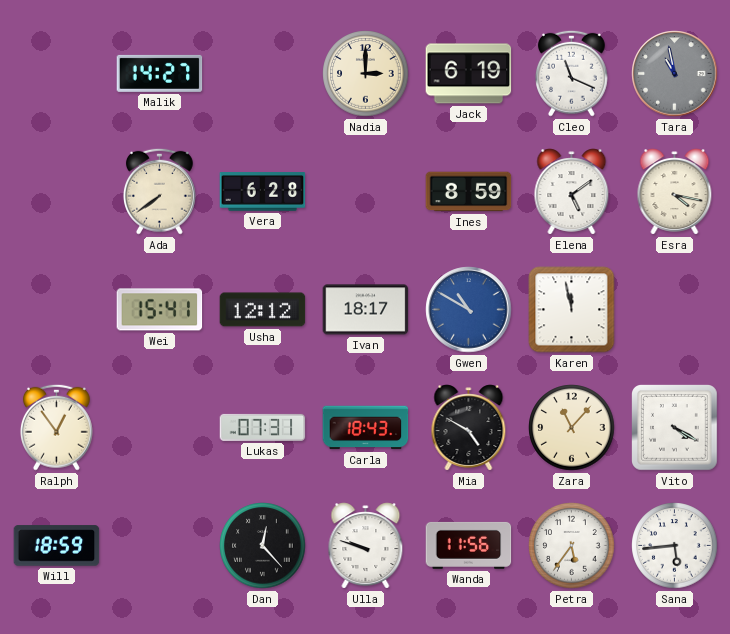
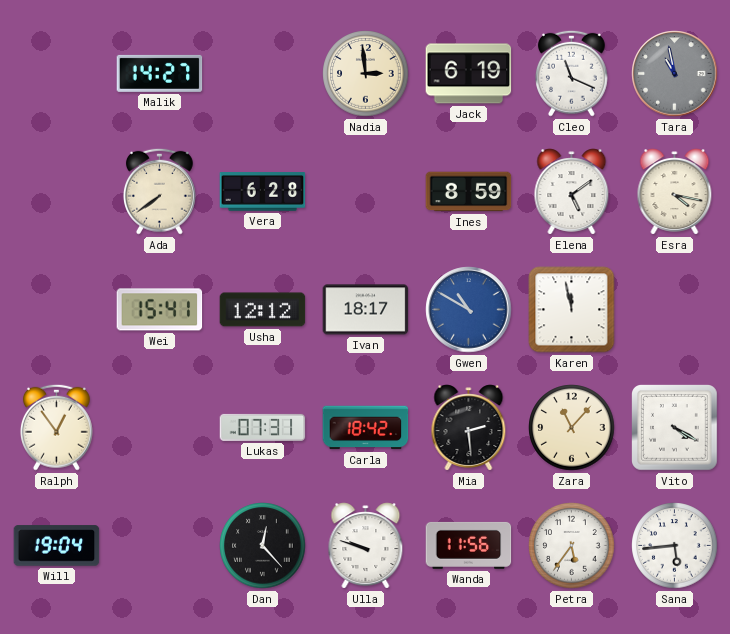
Nadia: 3:00 -> 2:59 (366, 74)
Carla: 18:43 -> 18:42 (366, 428)
Mia: 4:50 -> 2:29 (469, 428)
Will: 18:59 -> 19:04 (57, 546)
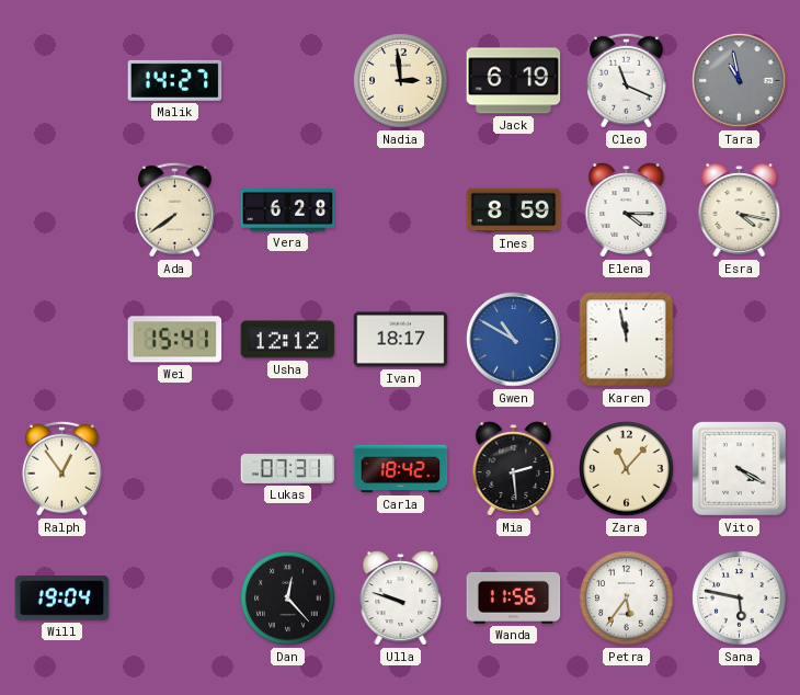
Elena: 5:09 -> 4:15 (627, 210)
Sana: 5:44 -> 5:47 (740, 599)
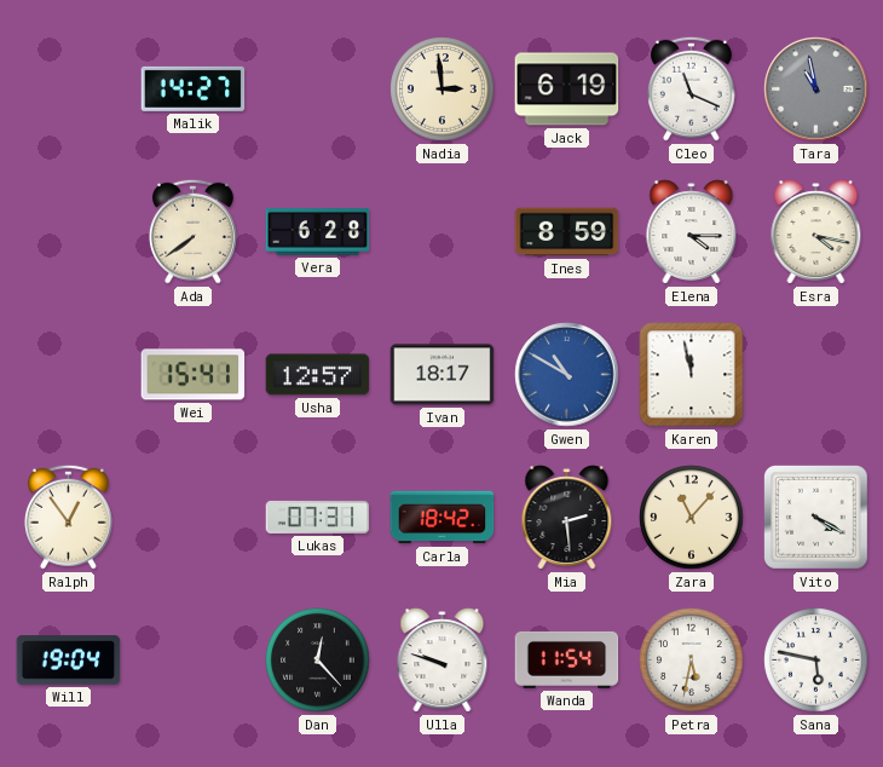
Usha: 12:12 -> 12:57 (318, 375)
Wanda: 11:56 -> 11:54 (567, 659)
Petra: 5:36 -> 5:32 (692, 661)
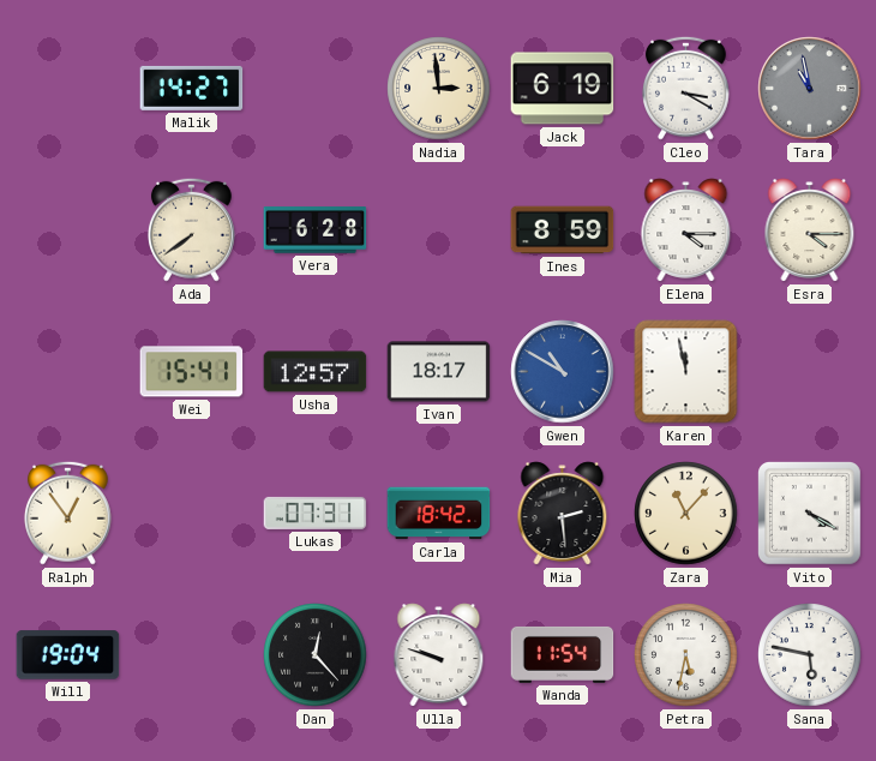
Cleo: 11:19 -> 3:20 (685, 88)
Esra: 4:17 -> 4:15 (810, 230)
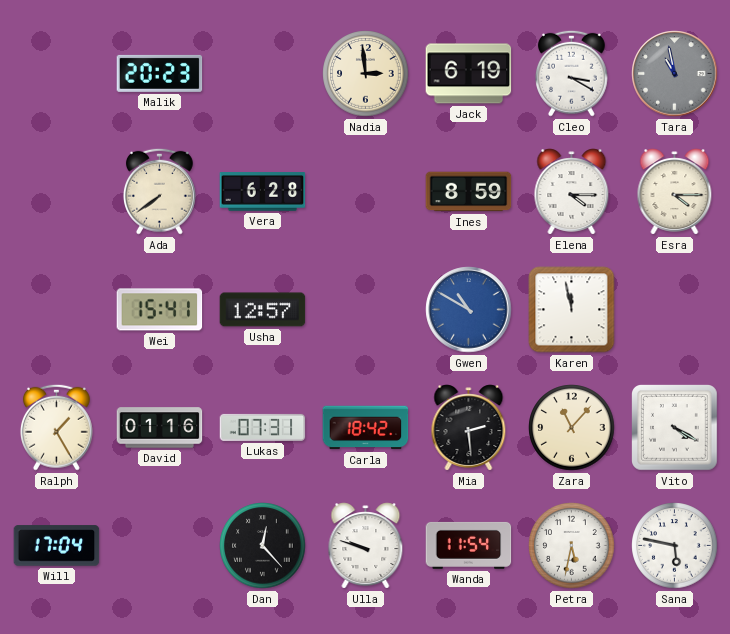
Malik: 14:27 -> 20:23 (160, 73)
Ivan: 18:17 -> none (439, 372)
Ralph: 12:54 -> 1:25 (56, 427)
David: none -> 01:16 (160, 428)
Will: 19:04 -> 17:04 (57, 546)
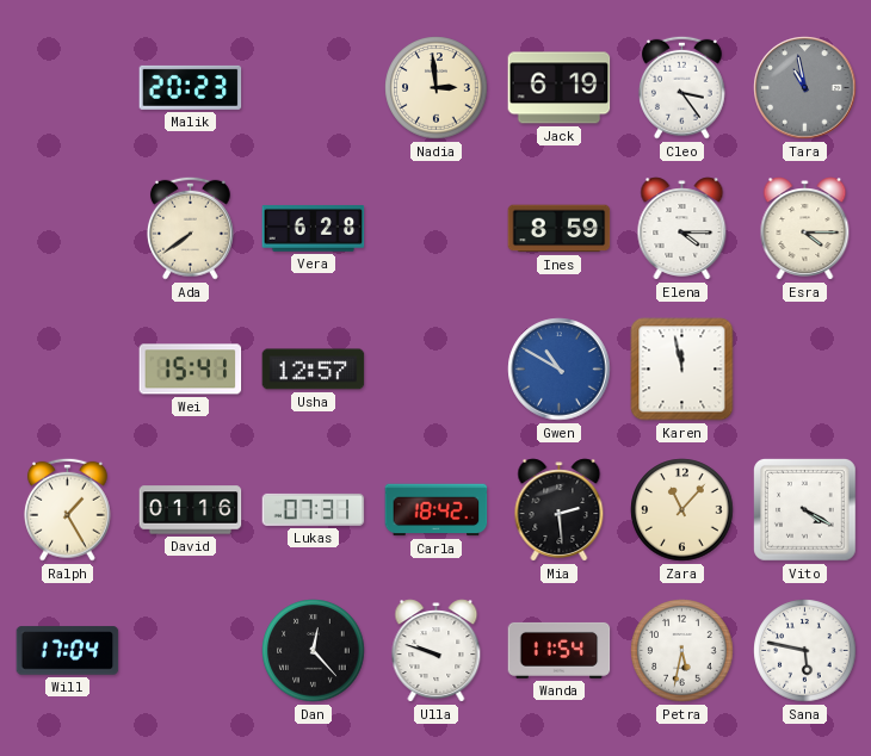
Cleo: 3:20 -> 3:24 (681, 87)
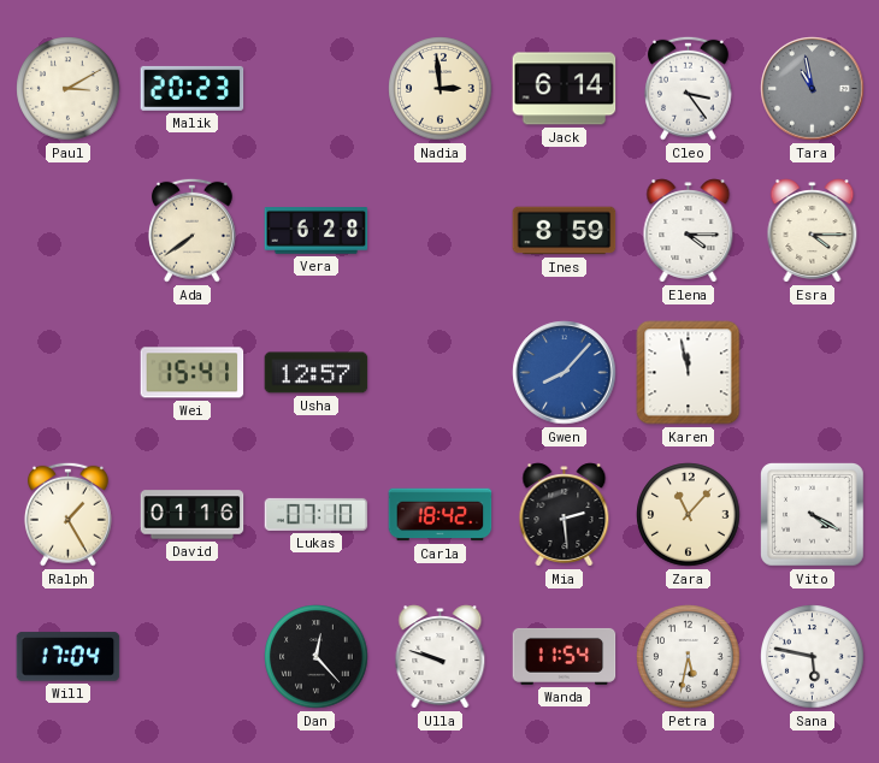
Paul: none -> 3:10 (69, 89)
Jack: 6:19 -> 6:14 (565, 89)
Gwen: 10:50 -> 8:07 (565, 373)
Lukas: 07:31 -> 07:10 (317, 514)
